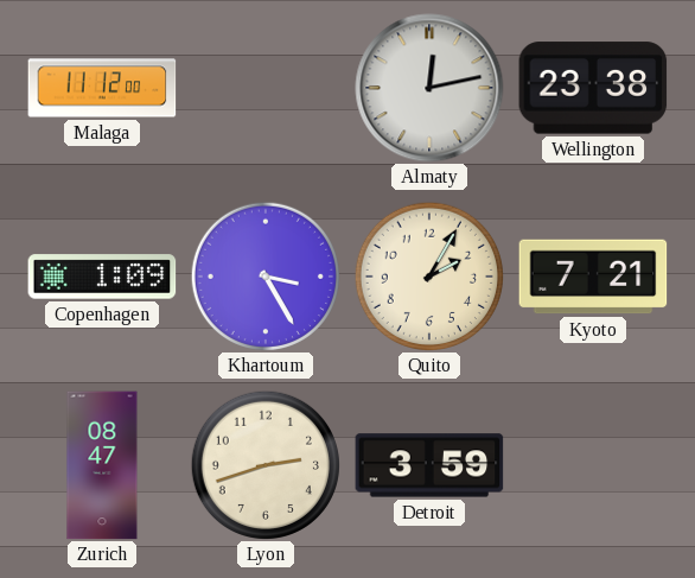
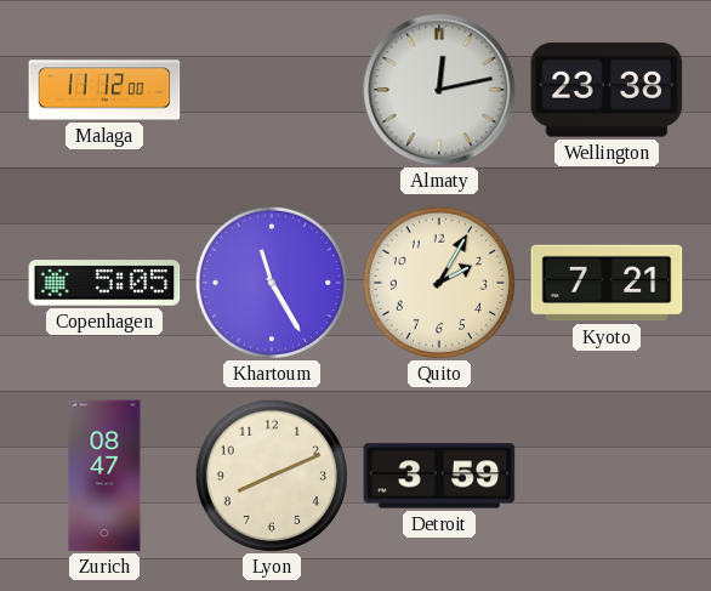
Copenhagen: 1:09 -> 5:05 (104, 283)
Khartoum: 3:25 -> 11:25 (272, 283)
Lyon: 2:42 -> 8:11 (272, 476)
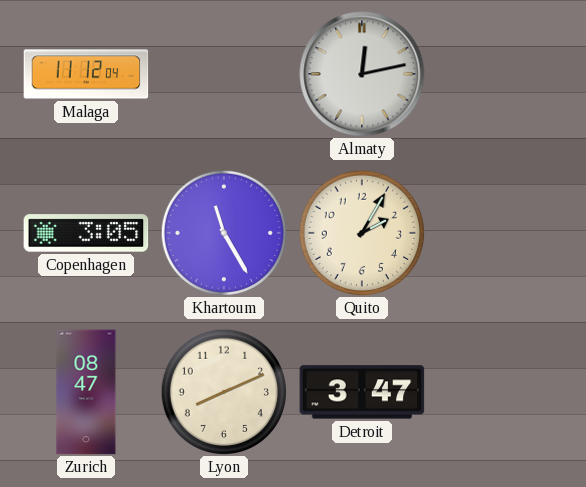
Malaga: 11:12:00 -> 11:12:04 (86, 74)
Wellington: 23:38 -> none (607, 90)
Copenhagen: 5:05 -> 3:05 (86, 233)
Kyoto: 7:21 -> none (607, 283)
Detroit: 3:59 -> 3:47 (362, 392)
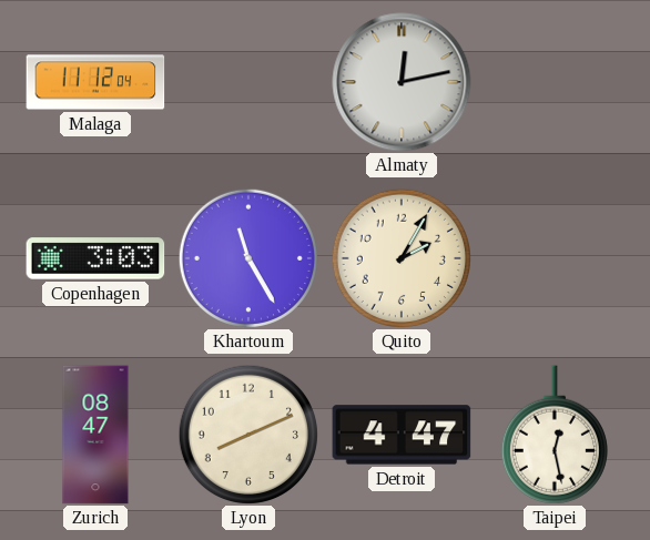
Copenhagen: 3:05 -> 3:03 (95, 258)
Detroit: 3:47 -> 4:47 (402, 435)
Taipei: none -> 12:28 (555, 435)
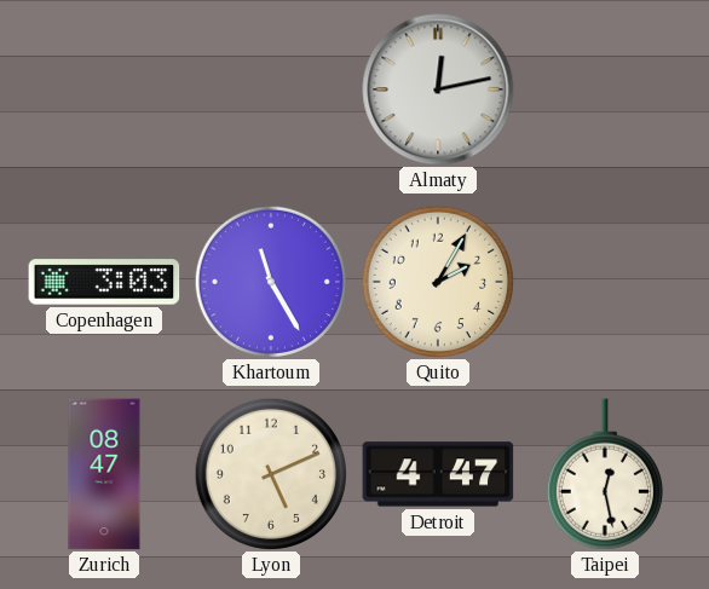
Malaga: 11:12 -> none (95, 82)
Lyon: 8:11 -> 5:11 (271, 474)
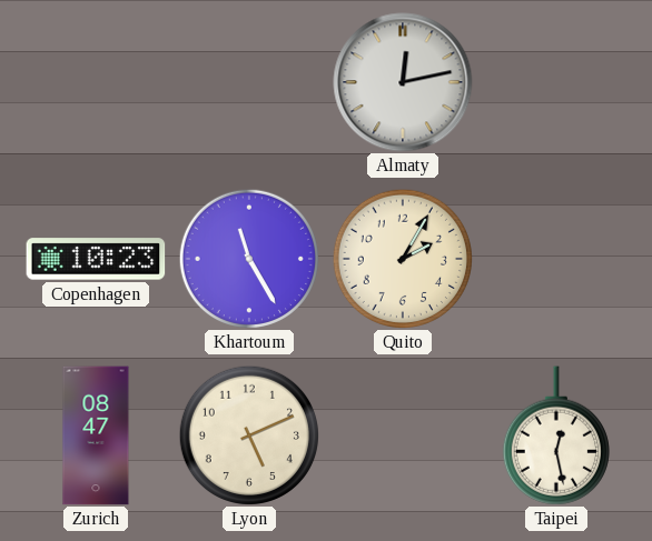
Copenhagen: 3:03 -> 10:23 (96, 259)
Detroit: 4:47 -> none (438, 474)
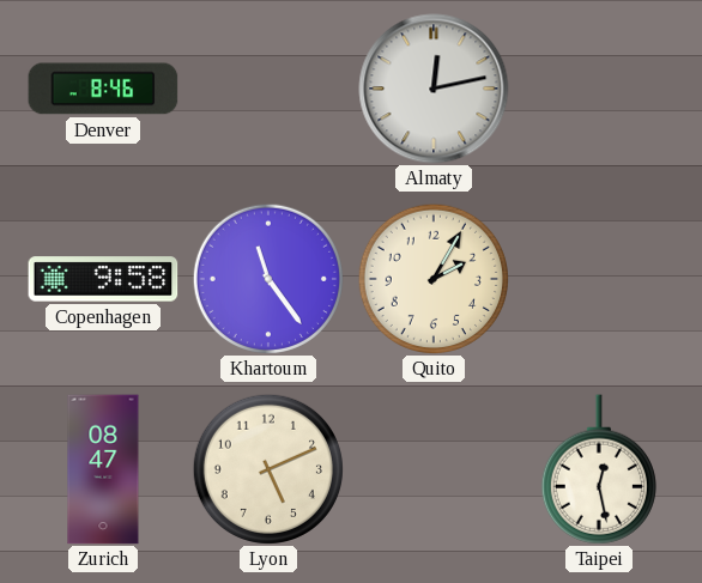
Denver: none -> 8:46 (103, 89)
Copenhagen: 10:23 -> 9:58 (103, 279)
Khartoum: 11:25 -> 11:24 (268, 279)
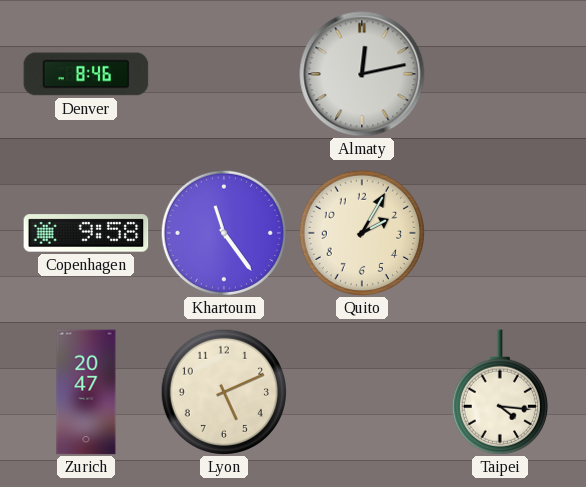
Zurich: 08:47 -> 20:47 (86, 392)
Taipei: 12:28 -> 4:16 (500, 392)
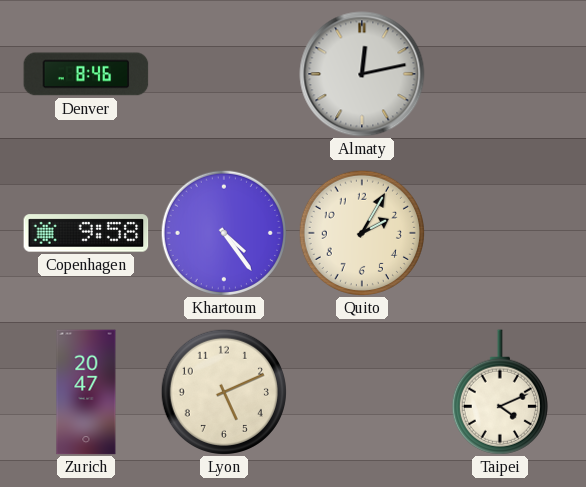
Khartoum: 11:24 -> 4:24 (224, 233)
Taipei: 4:16 -> 4:11 (500, 392)
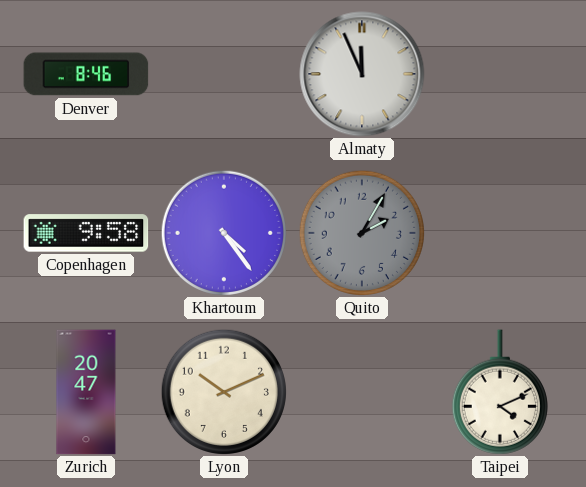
Almaty: 12:13 -> 11:56 (362, 74)
Quito dial: cream -> grey (362, 233)
Lyon: 5:11 -> 10:11 (224, 392)
